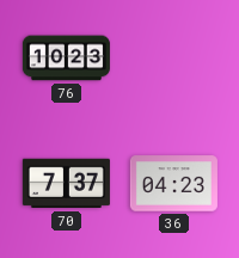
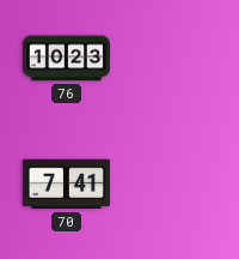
70: 7:37 -> 7:41 (66, 185)
36: 04:23 -> none (173, 184)
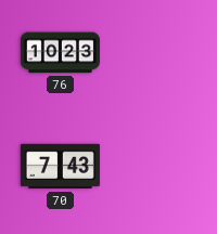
70: 7:41 -> 7:43 (60, 167)
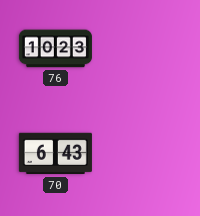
70: 7:43 -> 6:43 (55, 154)
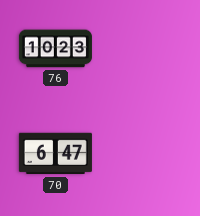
70: 6:43 -> 6:47 (55, 154)
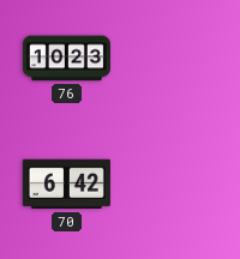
70: 6:47 -> 6:42 (66, 185)
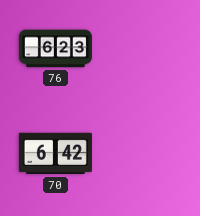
76: 10:23 -> 6:23 (55, 49)
